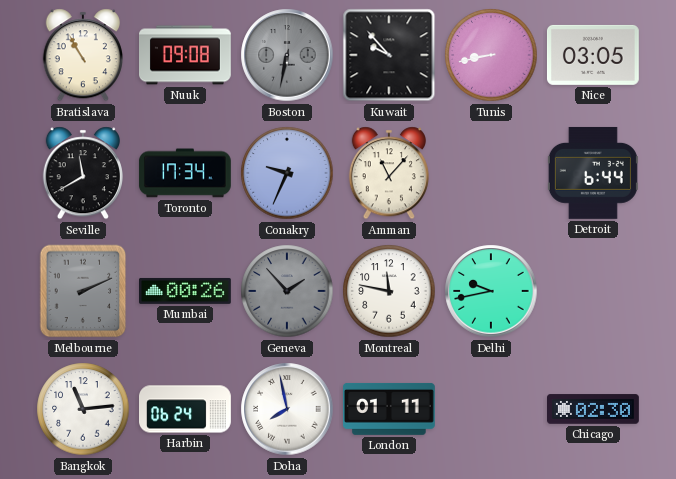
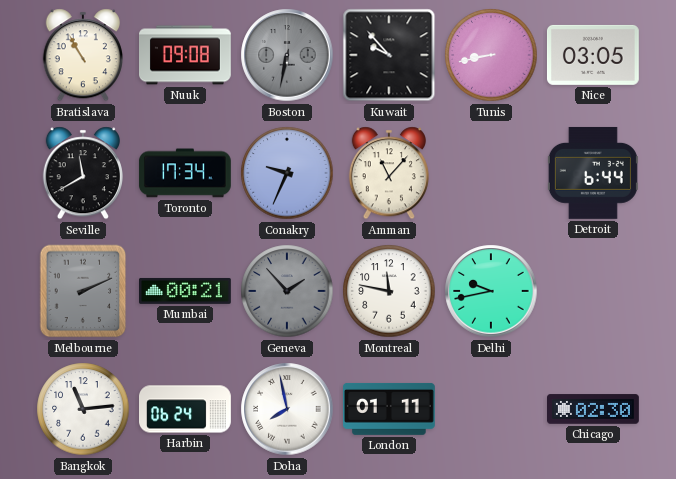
Mumbai: 00:26 -> 00:21 (186, 291)
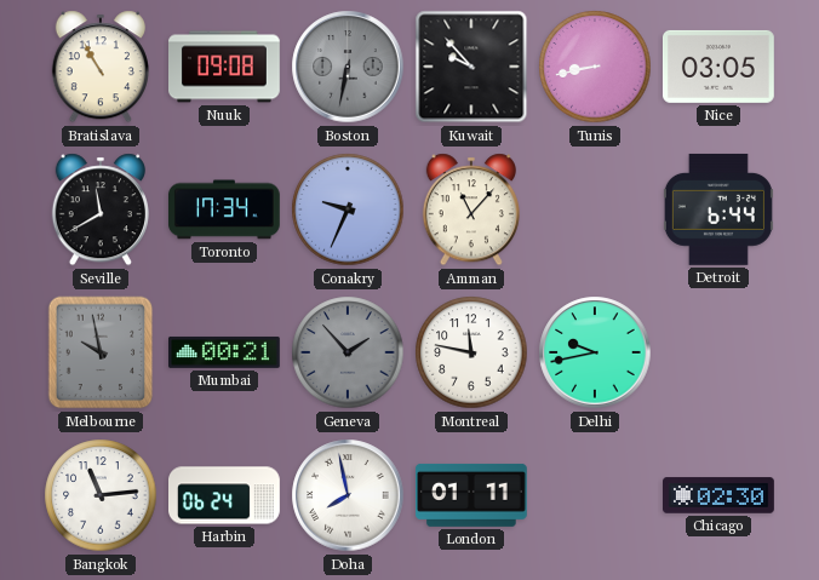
Melbourne: 2:11 -> 9:58 (101, 352)
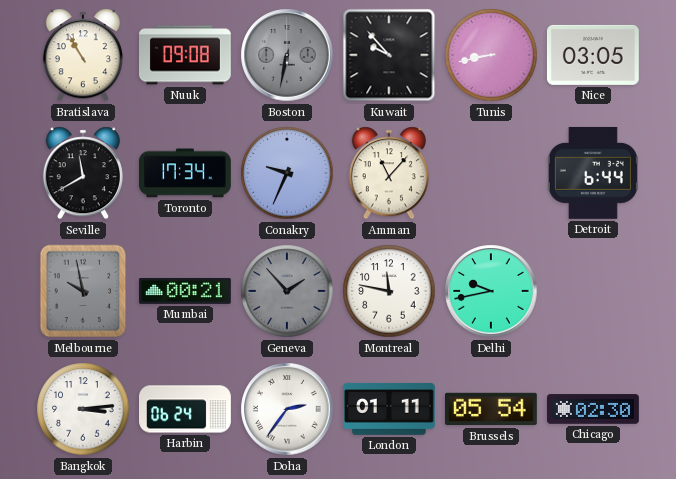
Bangkok: 11:14 -> 3:14 (83, 409)
Doha: 7:58 -> 2:36 (287, 409)
Brussels: none -> 05:54 (491, 409)
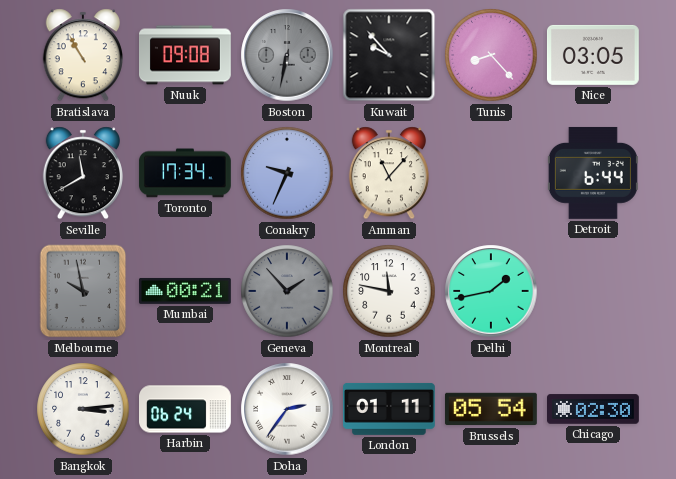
Tunis: 8:43 -> 8:23 (491, 55)
Delhi: 9:43 -> 1:43 (491, 291)
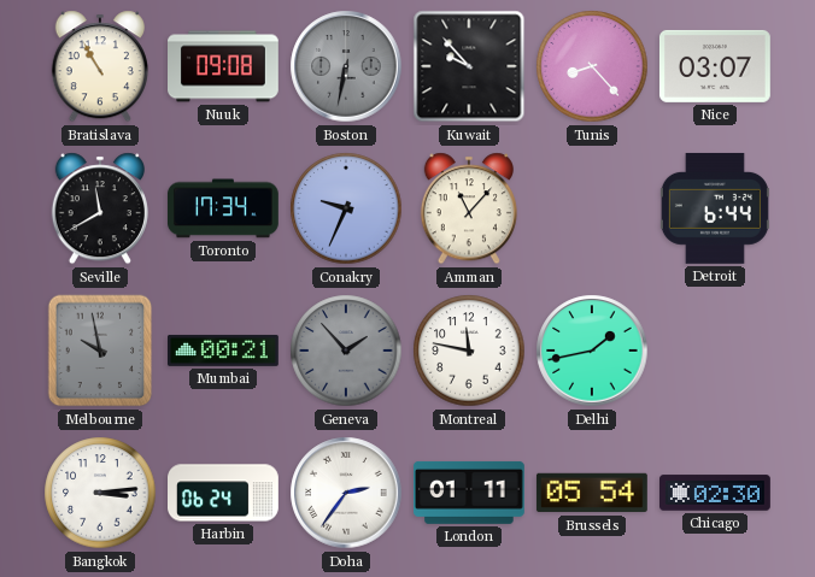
Nice: 03:05 -> 03:07 (715, 66)
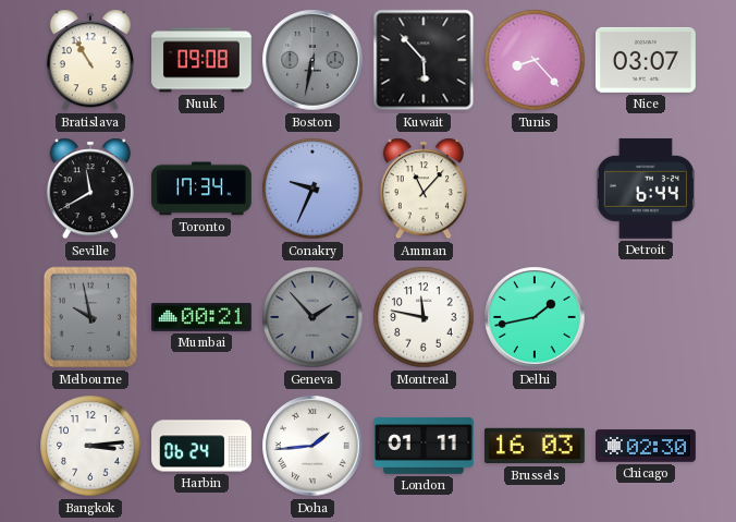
Kuwait: 9:53 -> 5:53 (424, 60)
Doha: 2:36 -> 1:44 (312, 446)
Brussels: 05:54 -> 16:03 (535, 446)
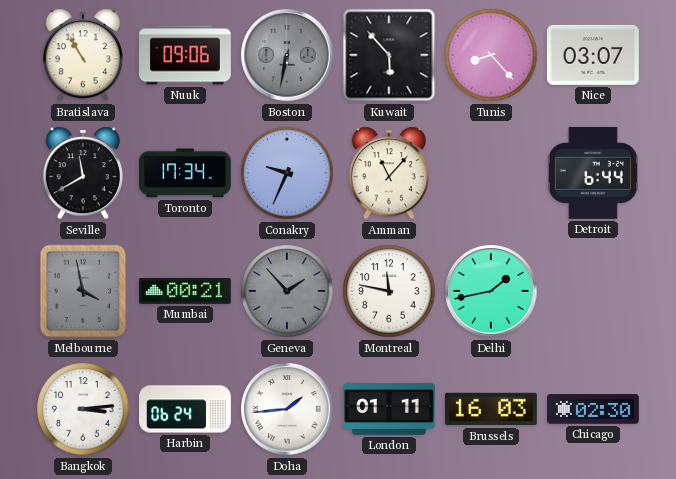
Nuuk: 09:08 -> 09:06 (186, 55)
Melbourne: 9:58 -> 3:58 (83, 291)
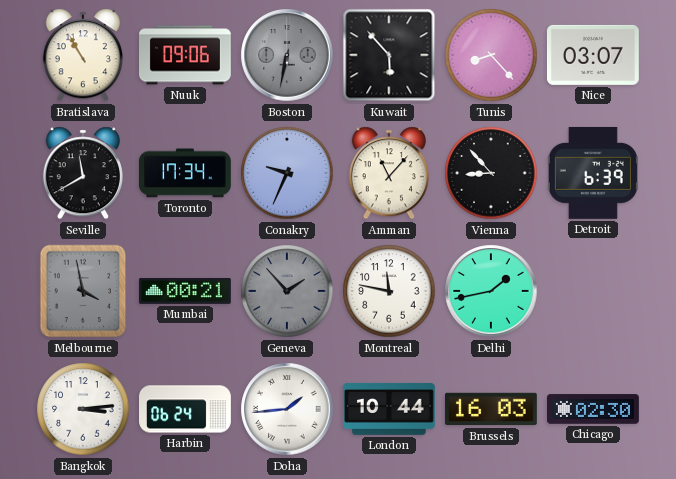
Vienna: none -> 8:53 (491, 173)
Detroit: 6:44 -> 6:39 (593, 173)
London: 01:11 -> 10:44 (390, 409)
